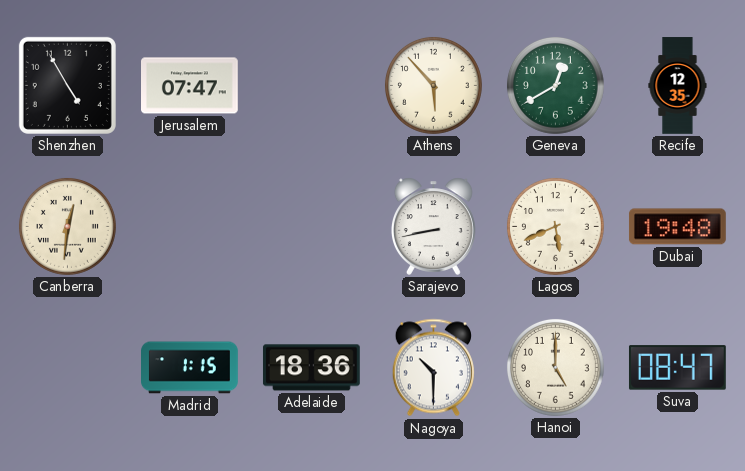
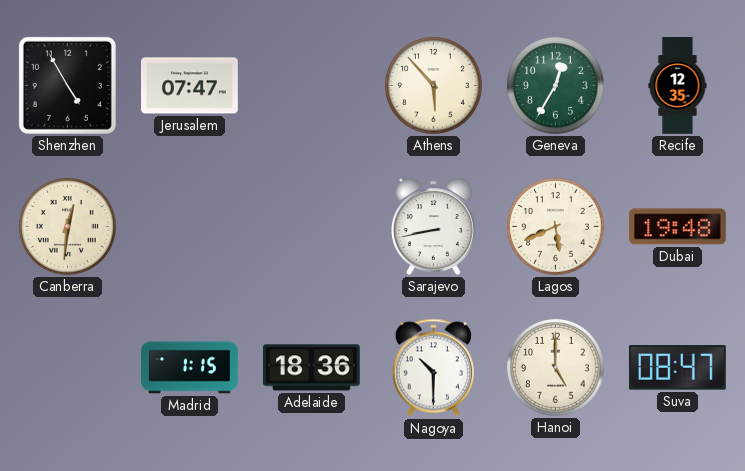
Geneva: 12:40 -> 12:35 (556, 86)
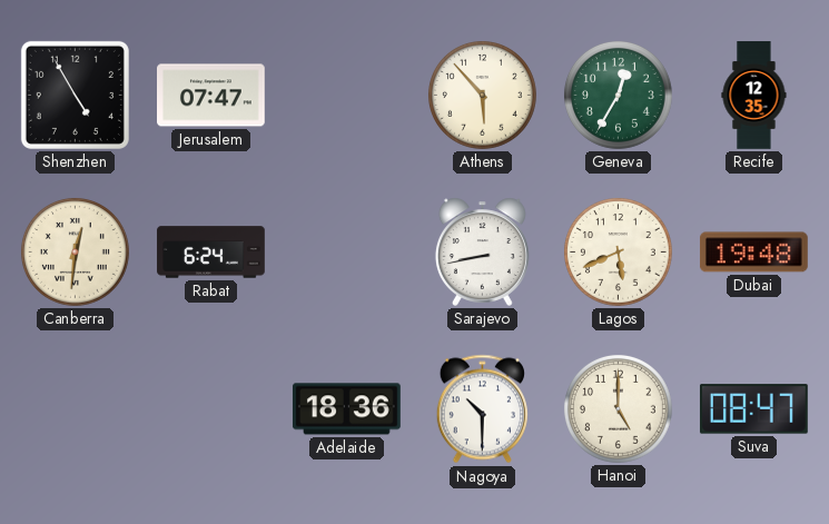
Rabat: none -> 6:24 (211, 253)
Madrid: 1:15 -> none (190, 368)
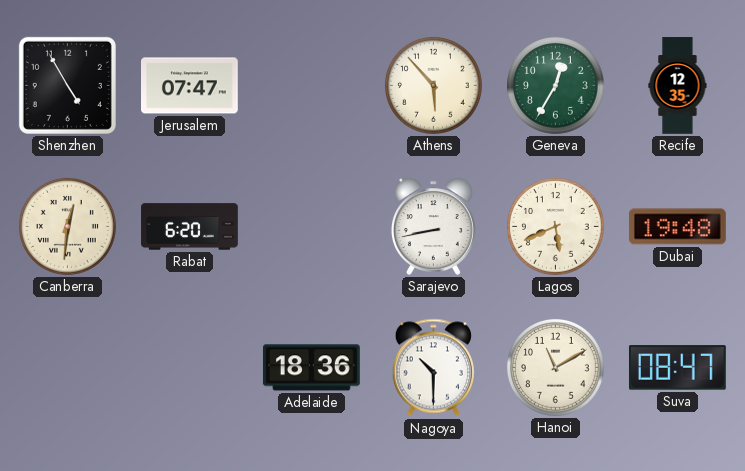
Rabat: 6:24 -> 6:20 (190, 227)
Hanoi: 5:00 -> 11:10 (556, 368)
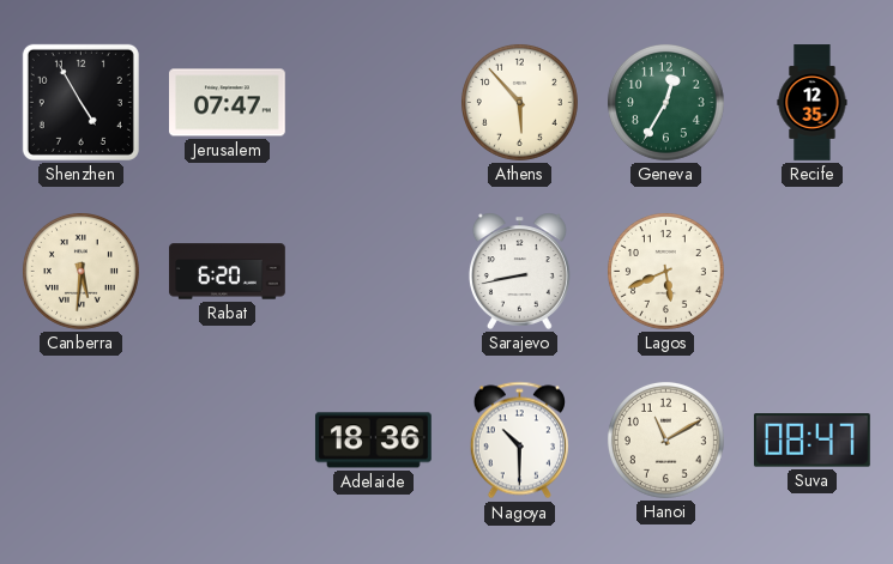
Canberra: 12:31 -> 5:31 (82, 272)
Dubai: 19:48 -> none (677, 227)
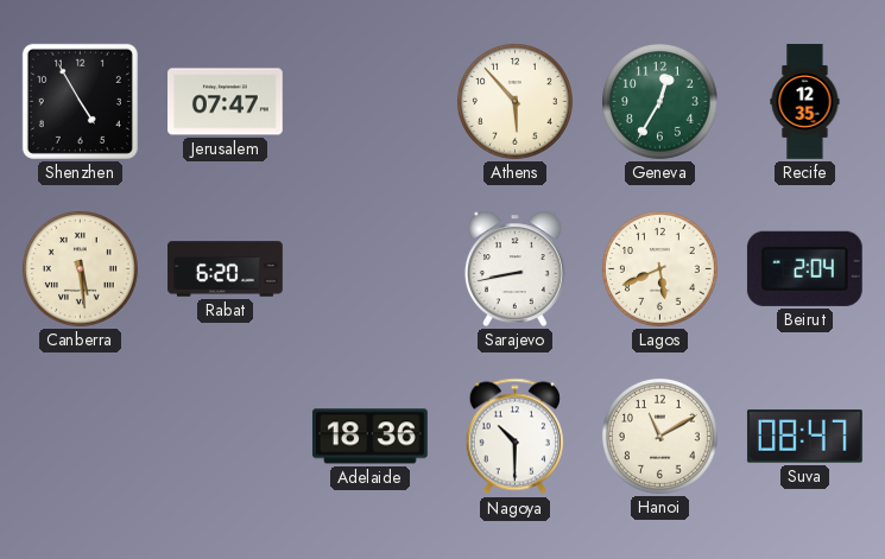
Canberra: 5:31 -> 5:29 (81, 269)
Beirut: none -> 2:04 (804, 268)
